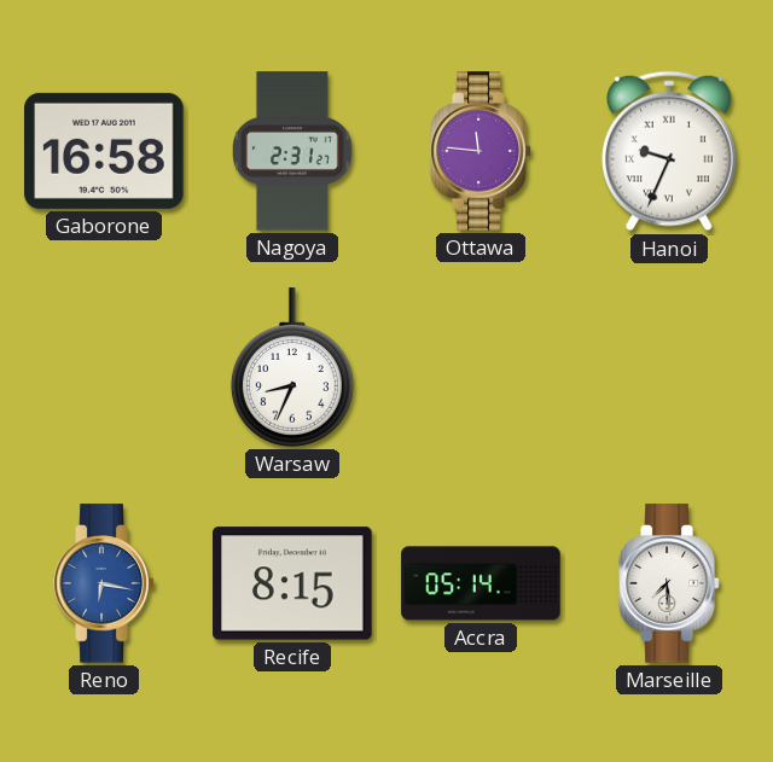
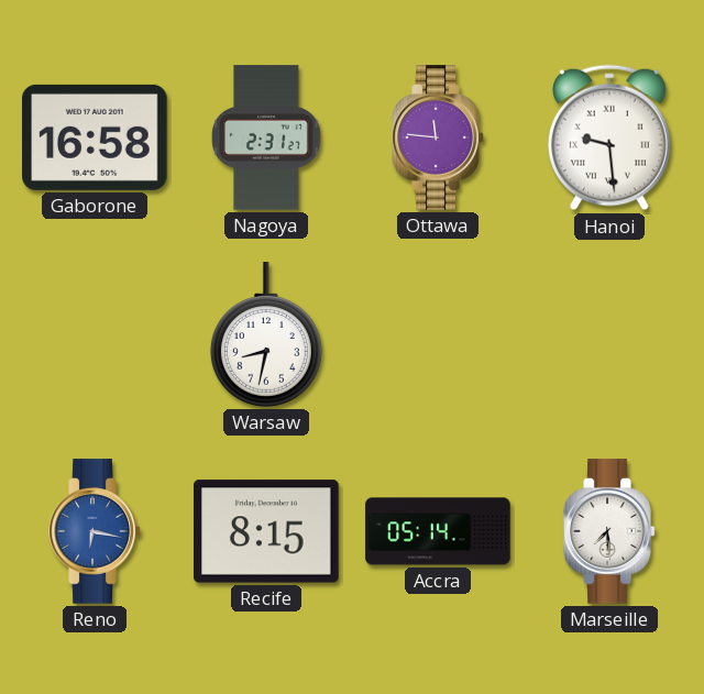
Hanoi: 9:34 -> 9:29 (609, 137)
Warsaw: 8:34 -> 8:32 (266, 334)
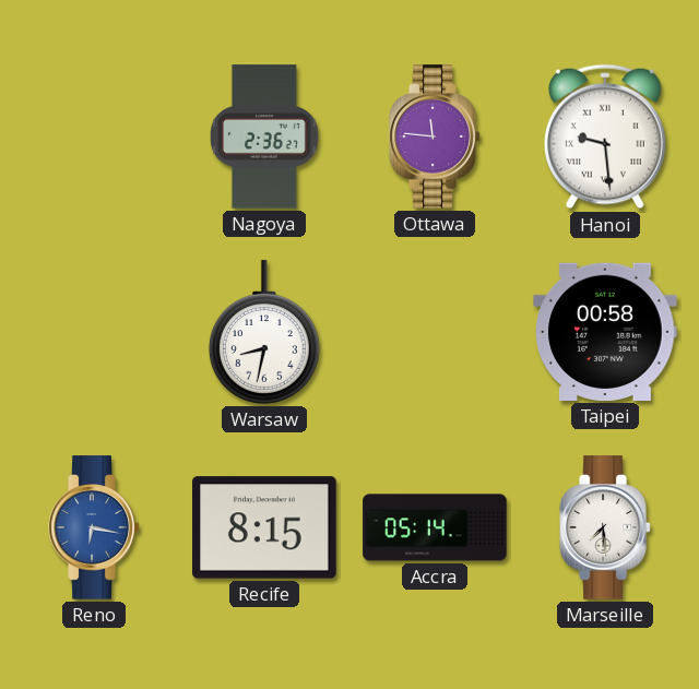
Gaborone: 16:58 -> none (95, 137)
Nagoya: 2:31 -> 2:36 (265, 136)
Taipei: none -> 00:58 (605, 332)
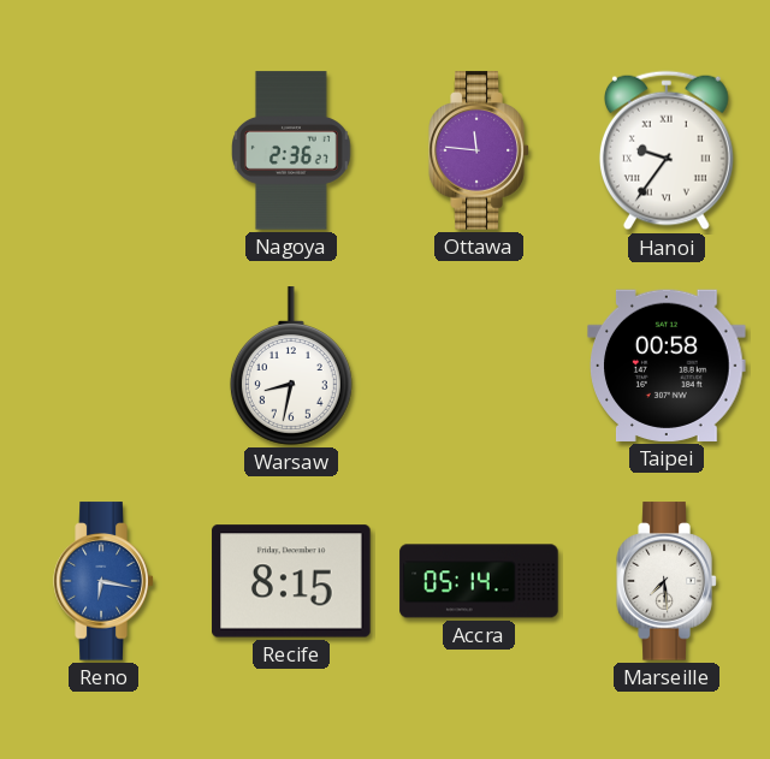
Hanoi: 9:29 -> 9:36 (667, 150)
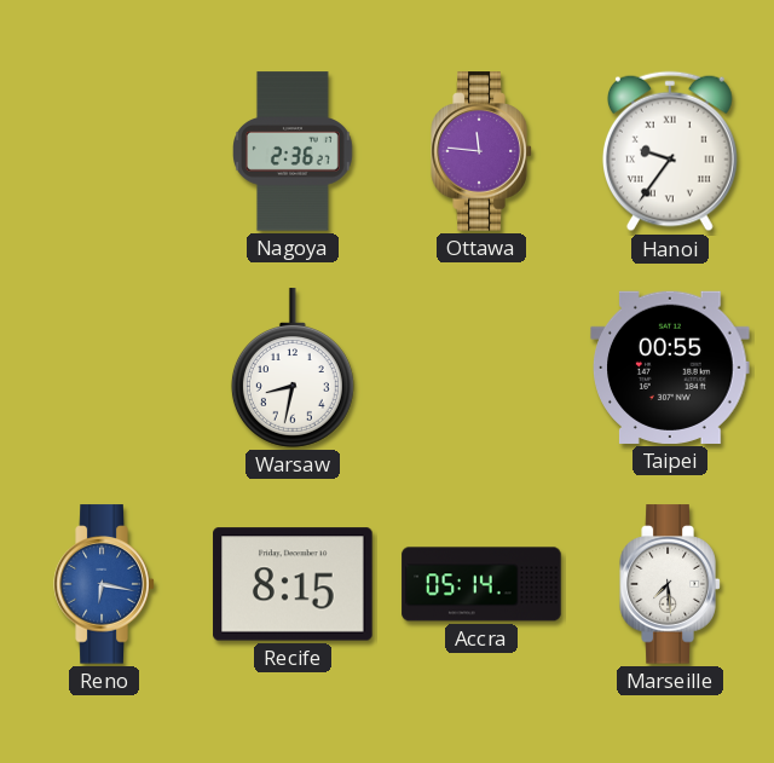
Taipei: 00:58 -> 00:55 (670, 368)
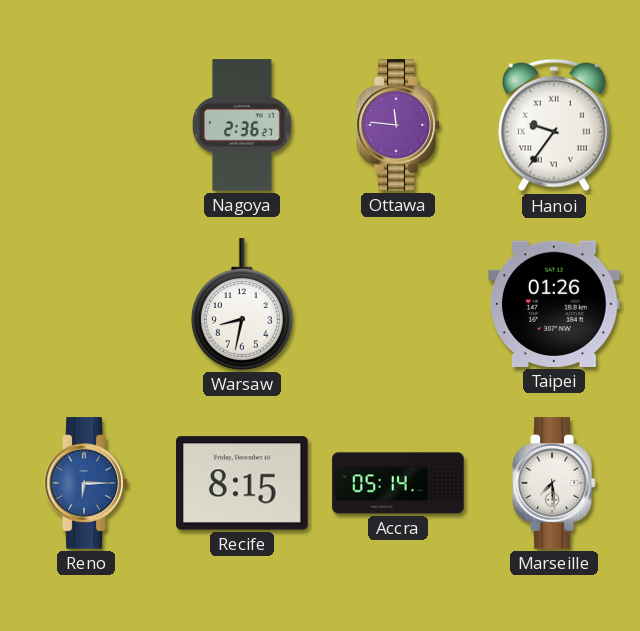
Taipei: 00:55 -> 01:26 (554, 304)
Reno: 6:17 -> 6:15 (86, 483)
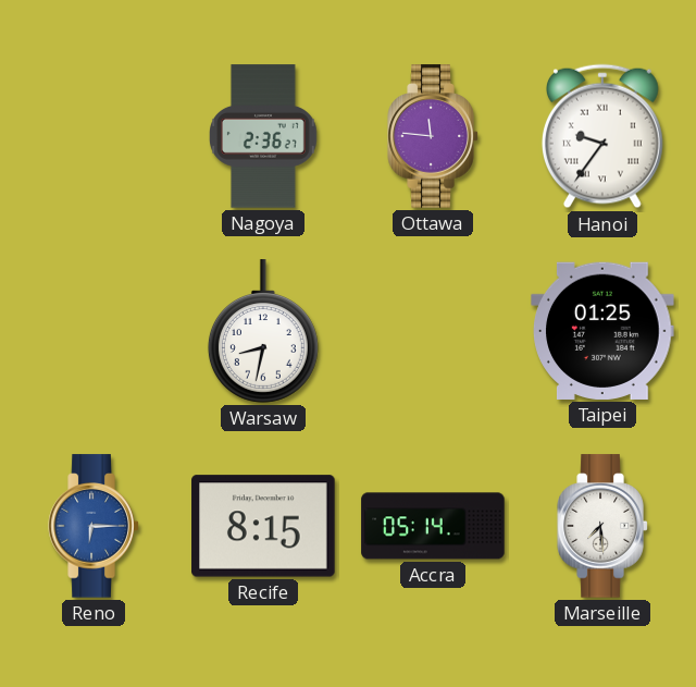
Taipei: 01:26 -> 01:25 (602, 331)
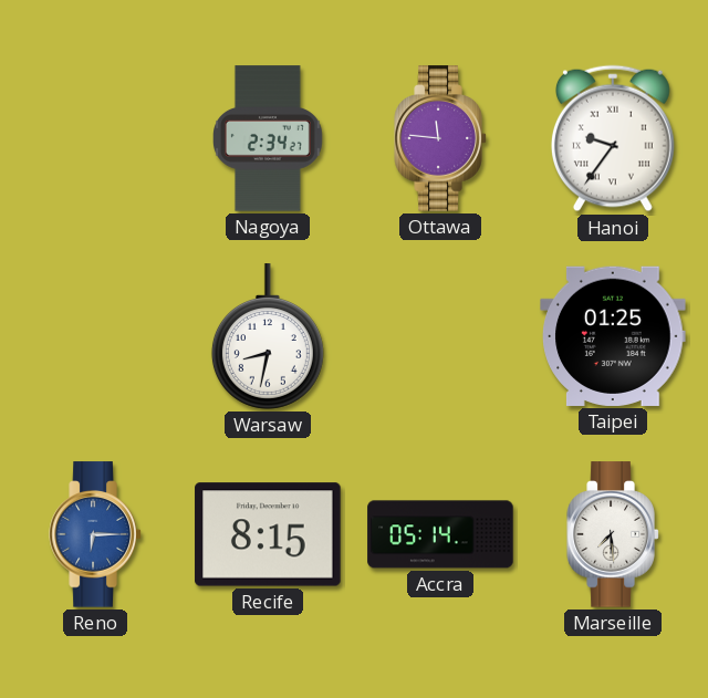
Nagoya: 2:36 -> 2:34 (269, 138)
